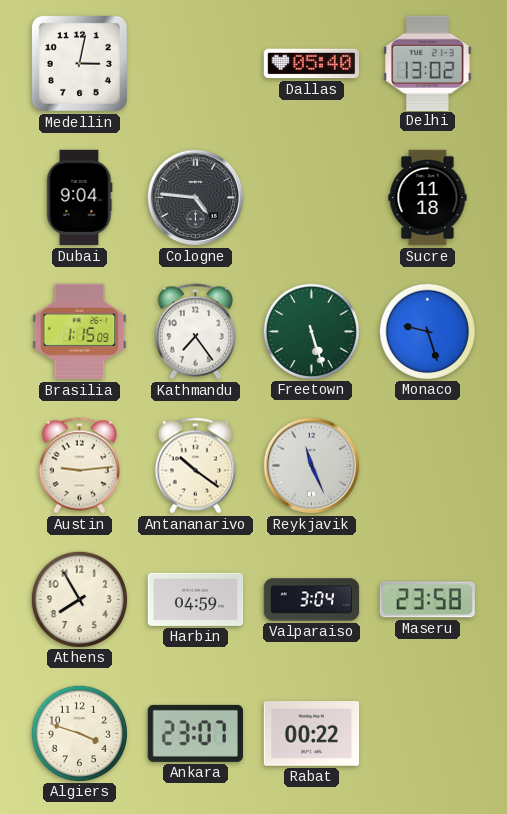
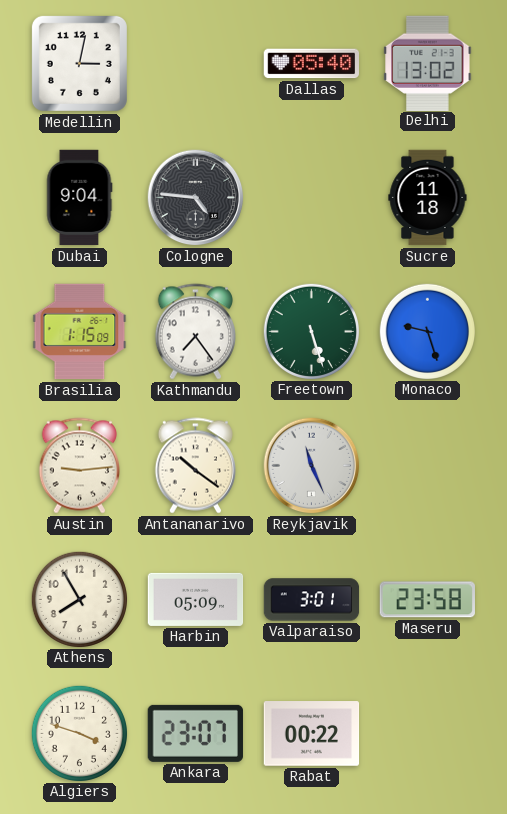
Harbin: 04:59 -> 05:09 (196, 599)
Valparaiso: 3:04 -> 3:01 (312, 600)
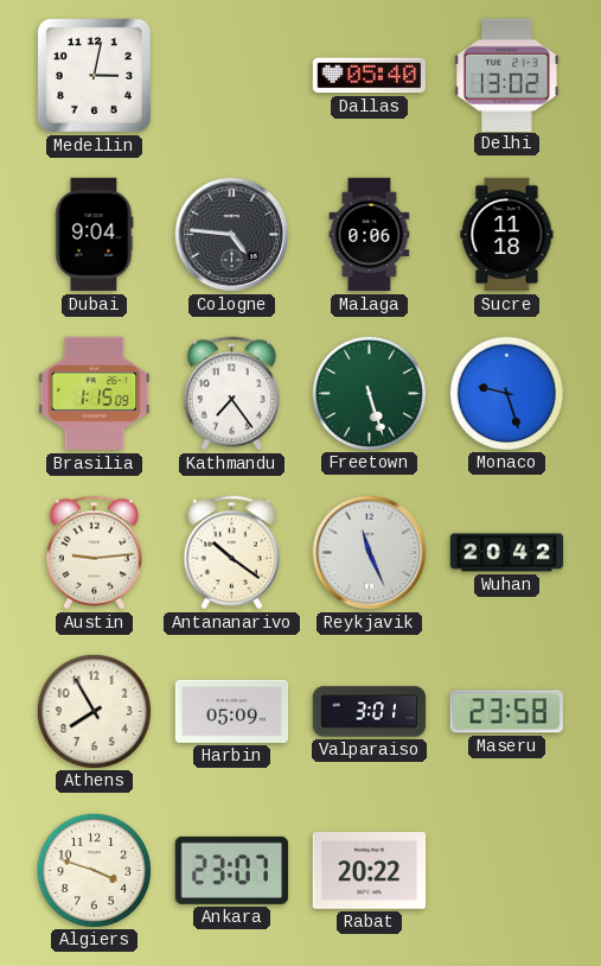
Malaga: none -> 0:06 (370, 235)
Wuhan: none -> 20:42 (507, 553)
Rabat: 00:22 -> 20:22 (370, 871)
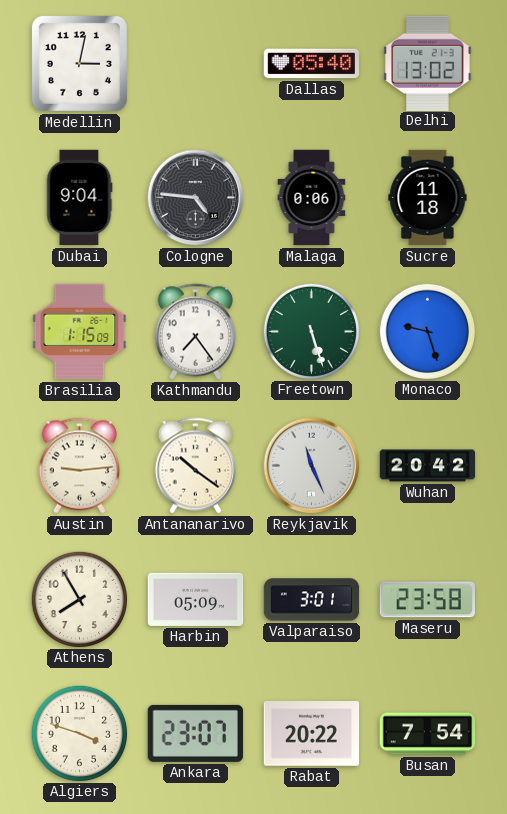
Busan: none -> 7:54 (428, 734)
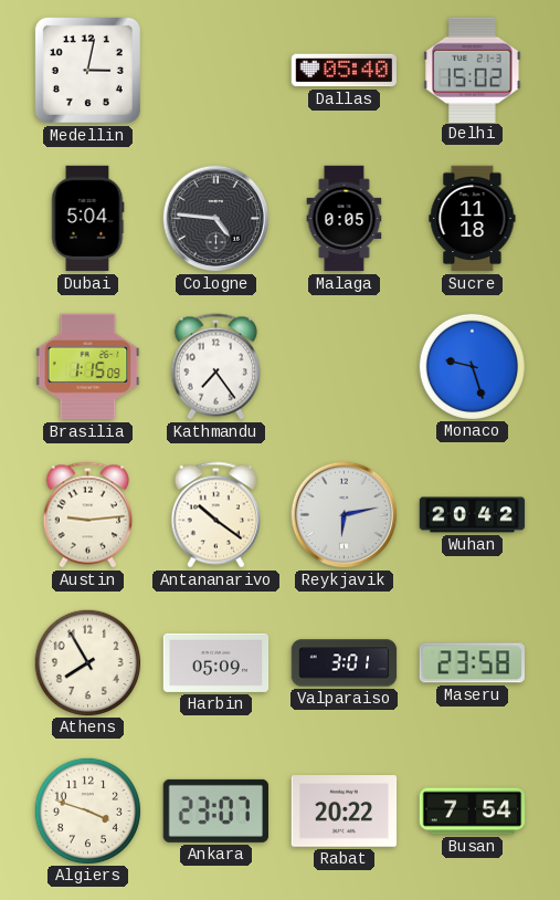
Delhi: 13:02 -> 15:02 (473, 70)
Dubai: 9:04 -> 5:04 (87, 219)
Malaga: 0:06 -> 0:05 (345, 219)
Freetown: 5:27 -> none (311, 331)
Reykjavik: 11:26 -> 6:13 (345, 515)
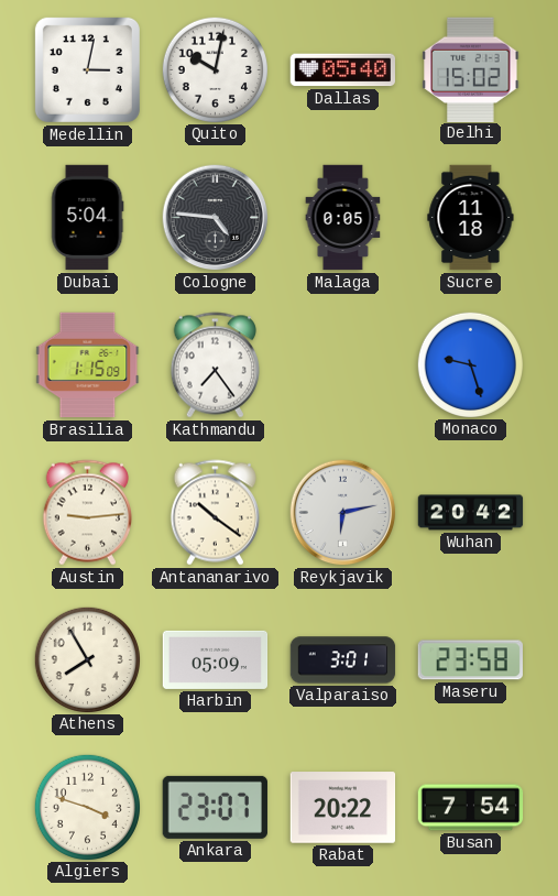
Quito: none -> 10:02 (215, 69)
